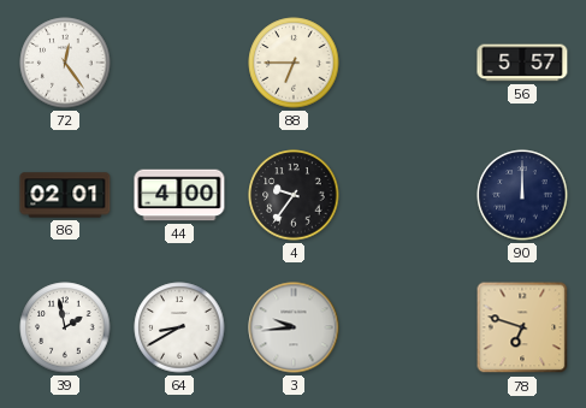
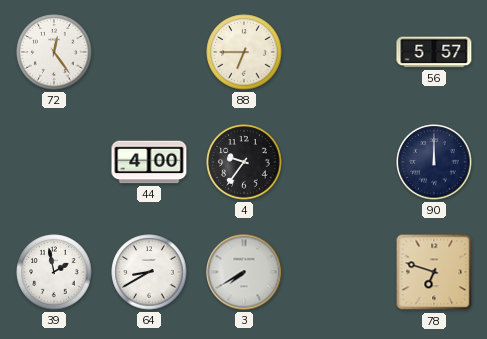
86: 02:01 -> none (65, 195)
3: 9:44 -> 7:40 (244, 272)
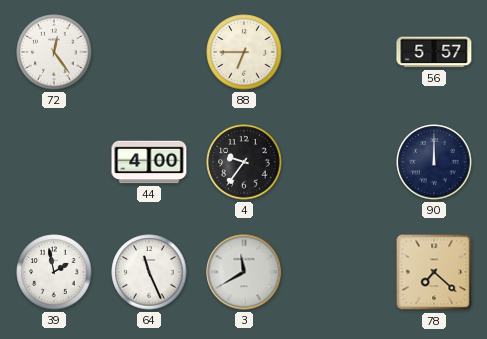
64: 8:40 -> 11:26 (149, 272)
3: 7:40 -> 11:40 (244, 272)
78: 6:48 -> 7:22 (434, 272)
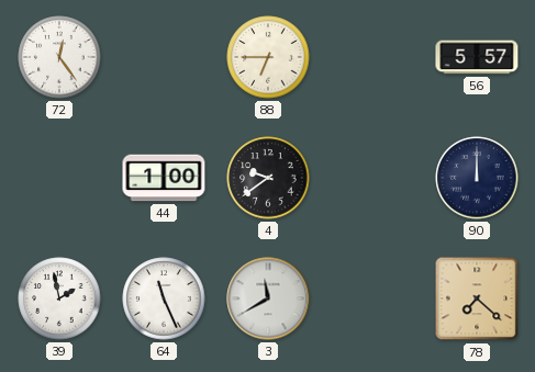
44: 4:00 -> 1:00 (164, 178)
4: 9:36 -> 9:39 (268, 178)
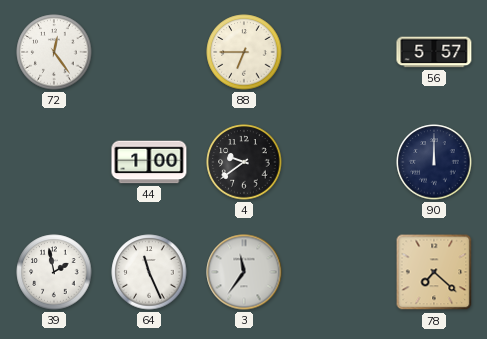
3: 11:40 -> 11:36 (244, 272)
